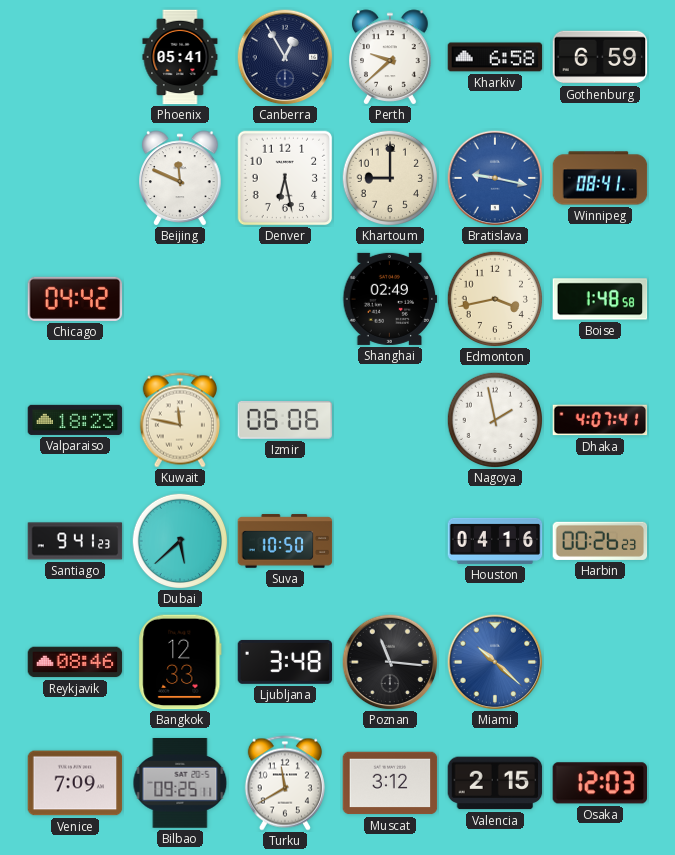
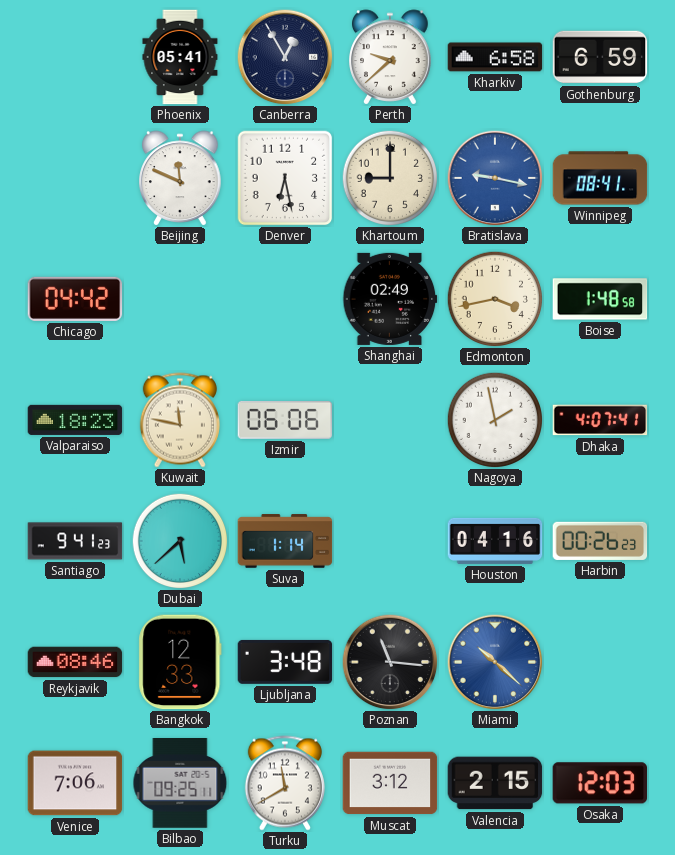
Suva: 10:50 -> 1:14 (285, 541)
Venice: 7:09 -> 7:06 (75, 783)
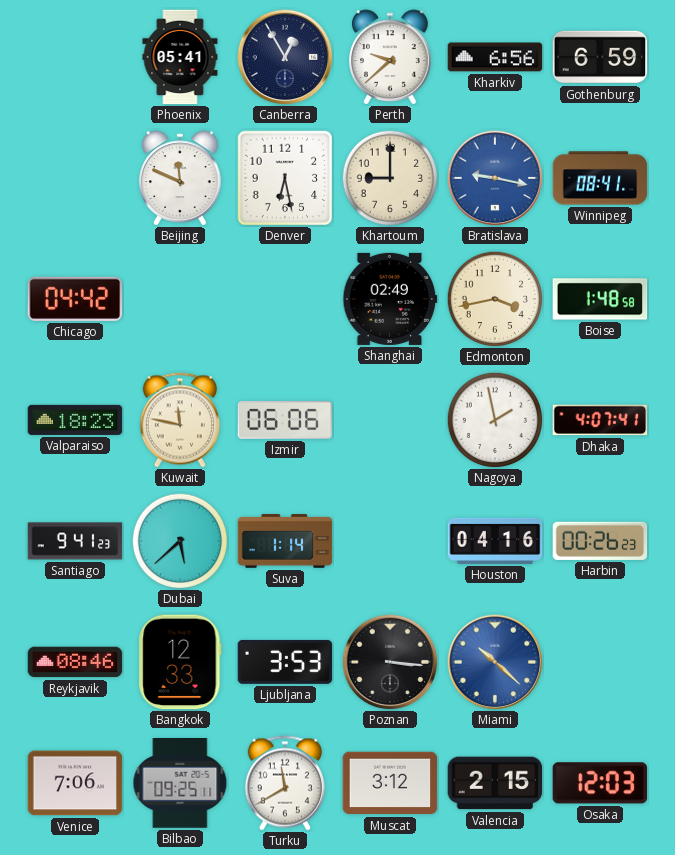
Kharkiv: 6:58 -> 6:56 (495, 57)
Ljubljana: 3:48 -> 3:53 (285, 662)
Poznan: 11:16 -> 3:16 (390, 662)
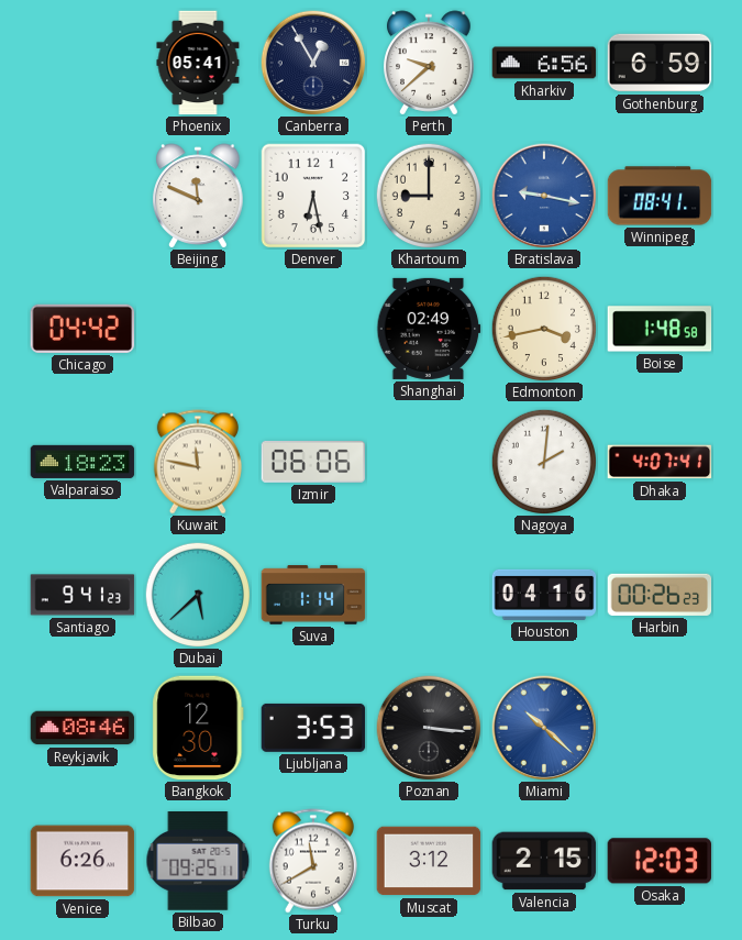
Nagoya: 1:58 -> 2:01 (544, 462)
Bangkok: 12:33 -> 12:30 (198, 728)
Venice: 7:06 -> 6:26 (82, 861)
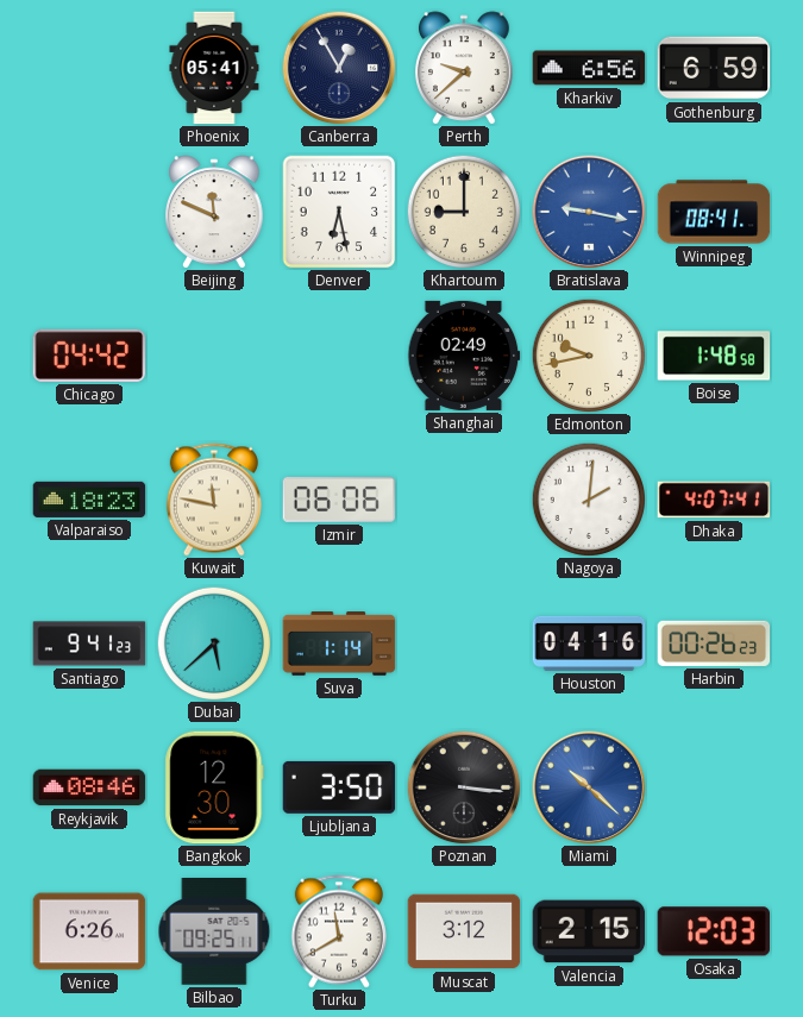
Edmonton: 3:43 -> 9:43 (589, 356)
Ljubljana: 3:53 -> 3:50 (339, 787)
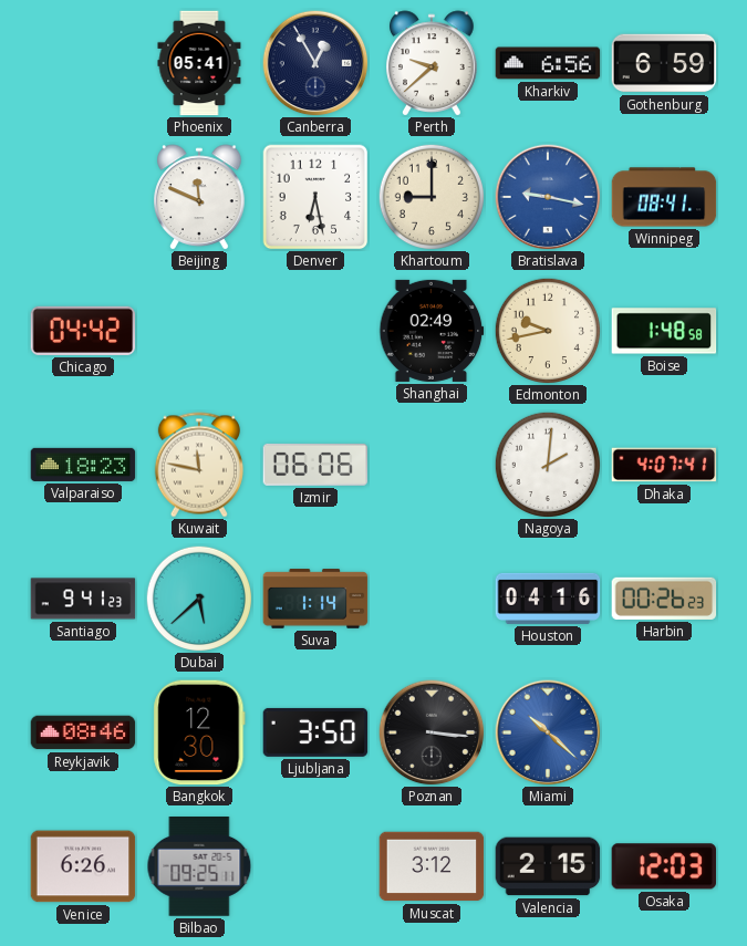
Turku: 11:40 -> none (339, 931)
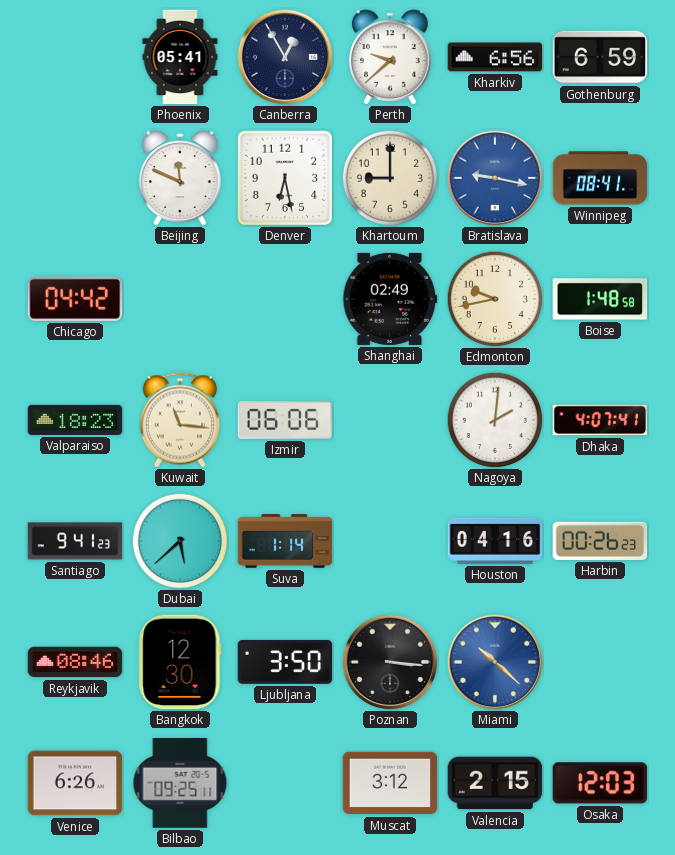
Kuwait: 11:47 -> 11:16 (180, 420)
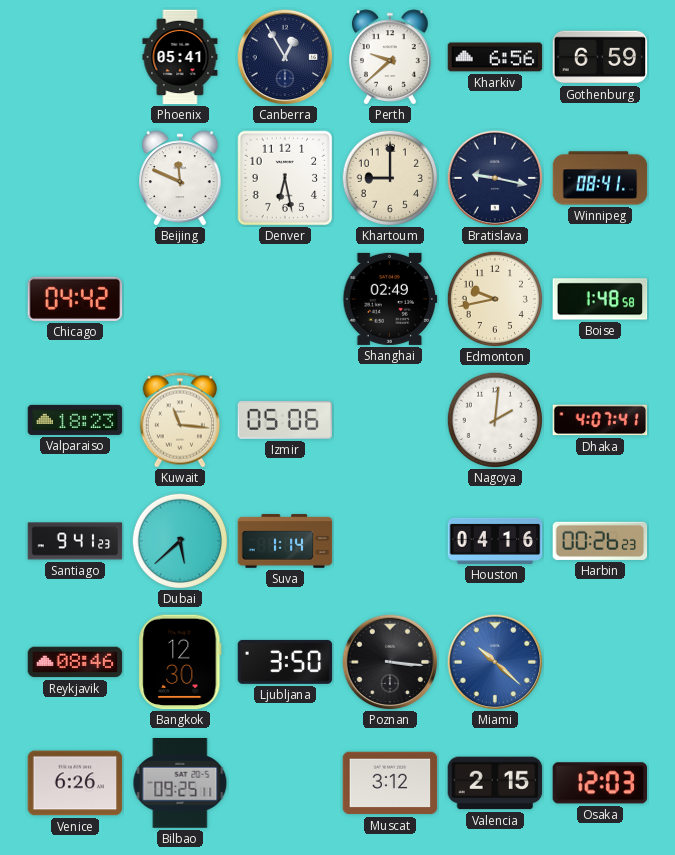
Bratislava dial: blue -> navy (495, 178)
Izmir: 06:06 -> 05:06 (285, 420)
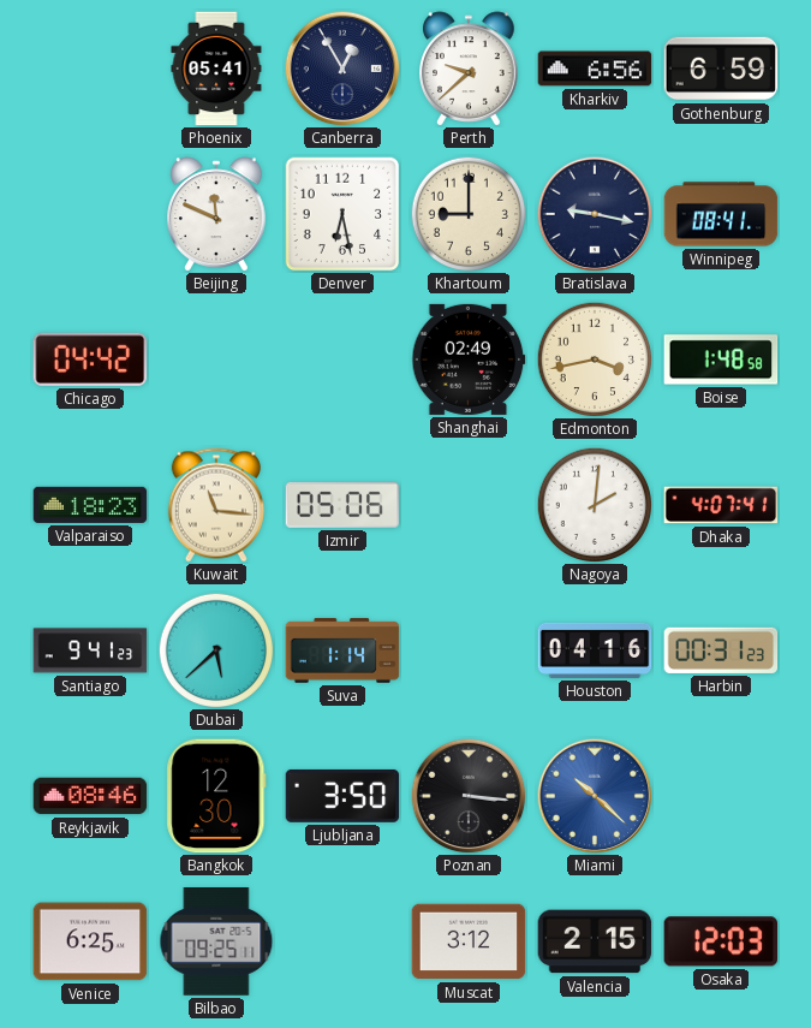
Edmonton: 9:43 -> 3:43 (595, 359)
Harbin: 00:26 -> 00:31 (721, 650)
Venice: 6:26 -> 6:25 (90, 941)
